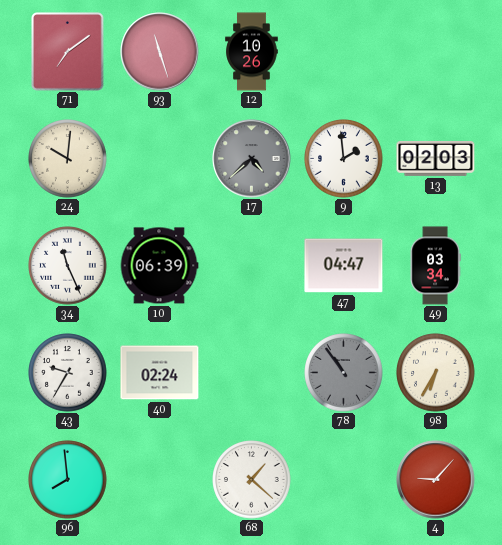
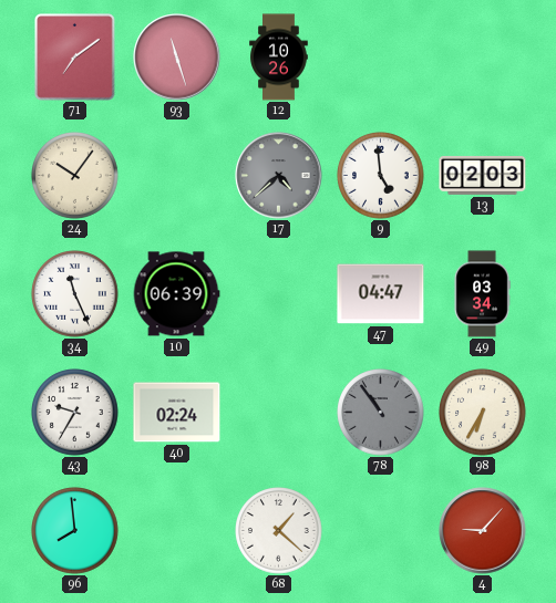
24: 10:01 -> 10:06 (75, 176)
9: 1:59 -> 4:59 (381, 176)
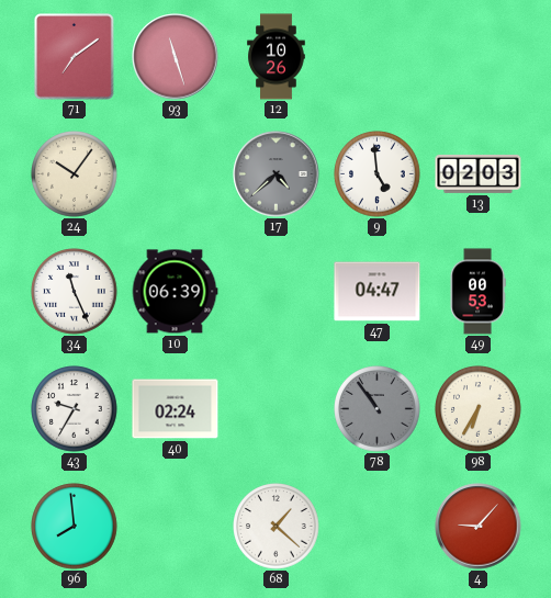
49: 03:34 -> 00:53 (477, 292)
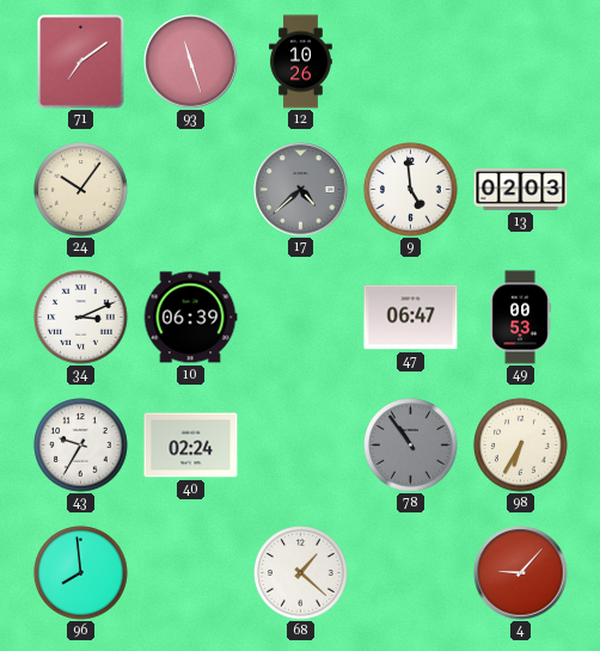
34: 11:26 -> 3:11 (81, 318)
47: 04:47 -> 06:47 (411, 318)
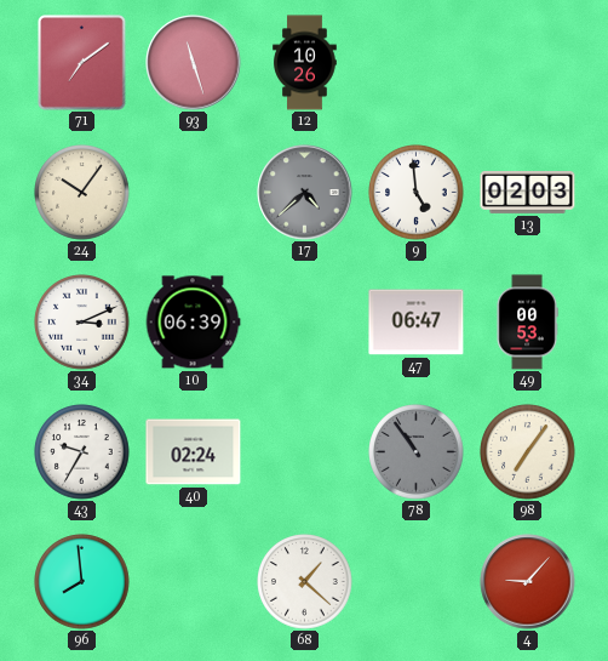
98: 6:35 -> 7:06 (528, 452)
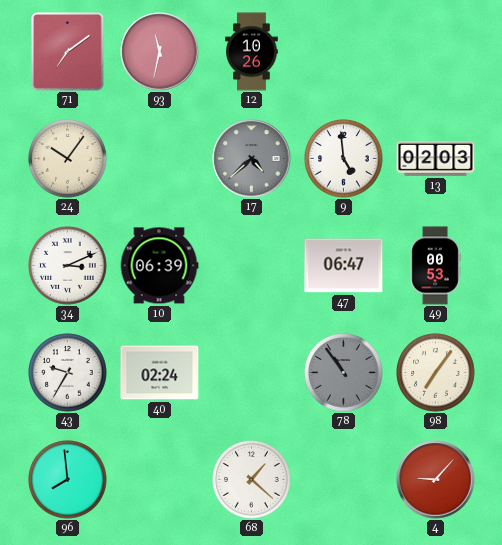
93: 11:27 -> 11:32 (160, 52)
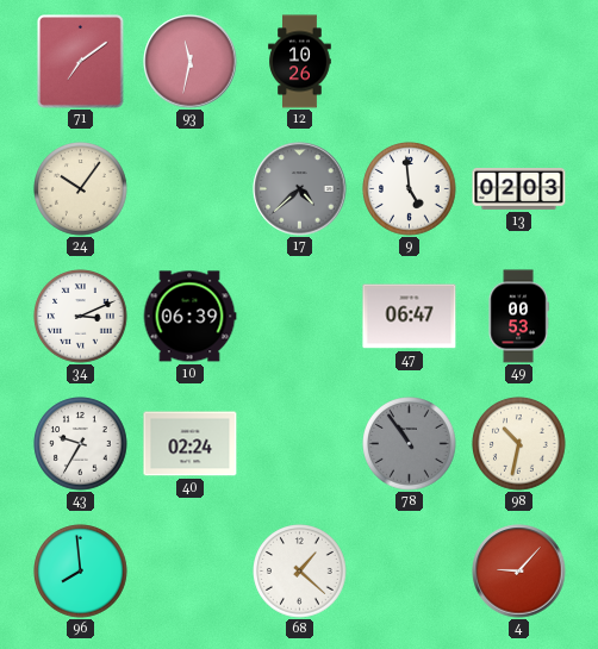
98: 7:06 -> 10:32 (519, 444)
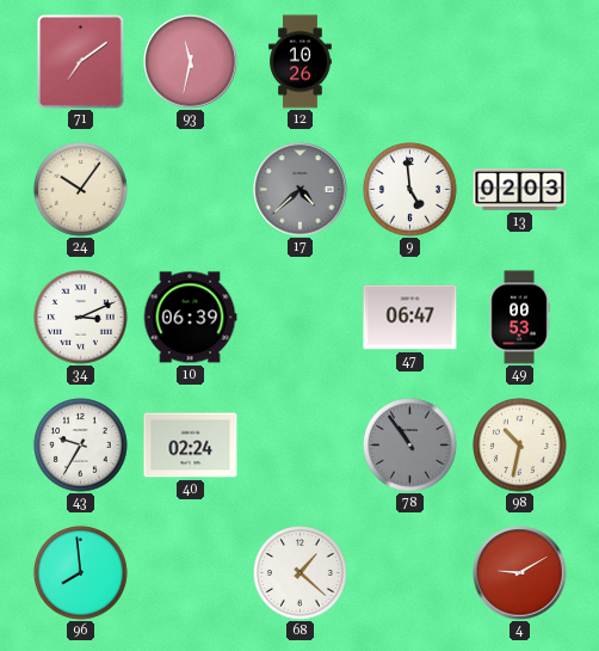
4: 9:07 -> 9:10 (520, 573)
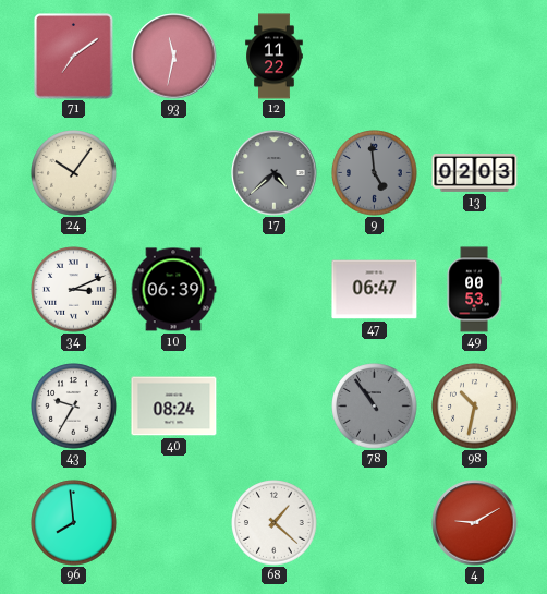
12: 10:26 -> 11:22 (275, 57)
9 dial: white -> grey (375, 173)
40: 02:24 -> 08:24 (174, 407)
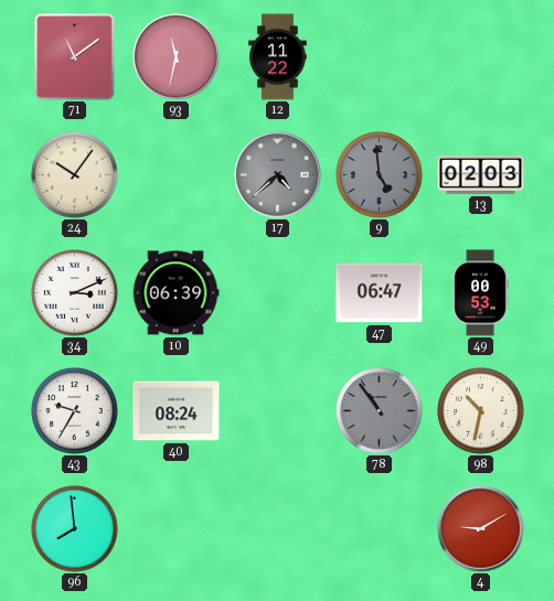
71: 7:09 -> 11:09 (75, 57)
68: 1:22 -> none (275, 523)
